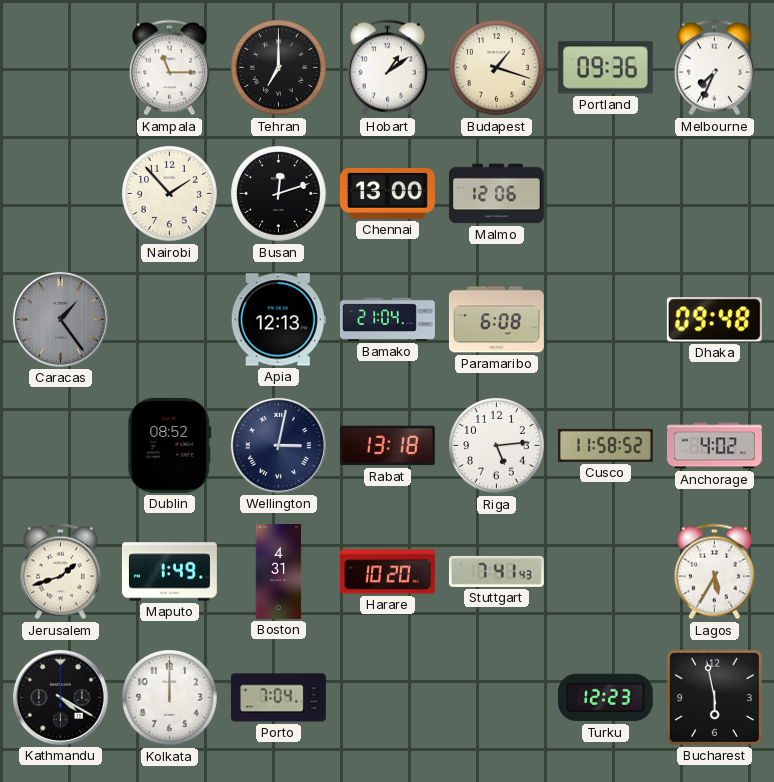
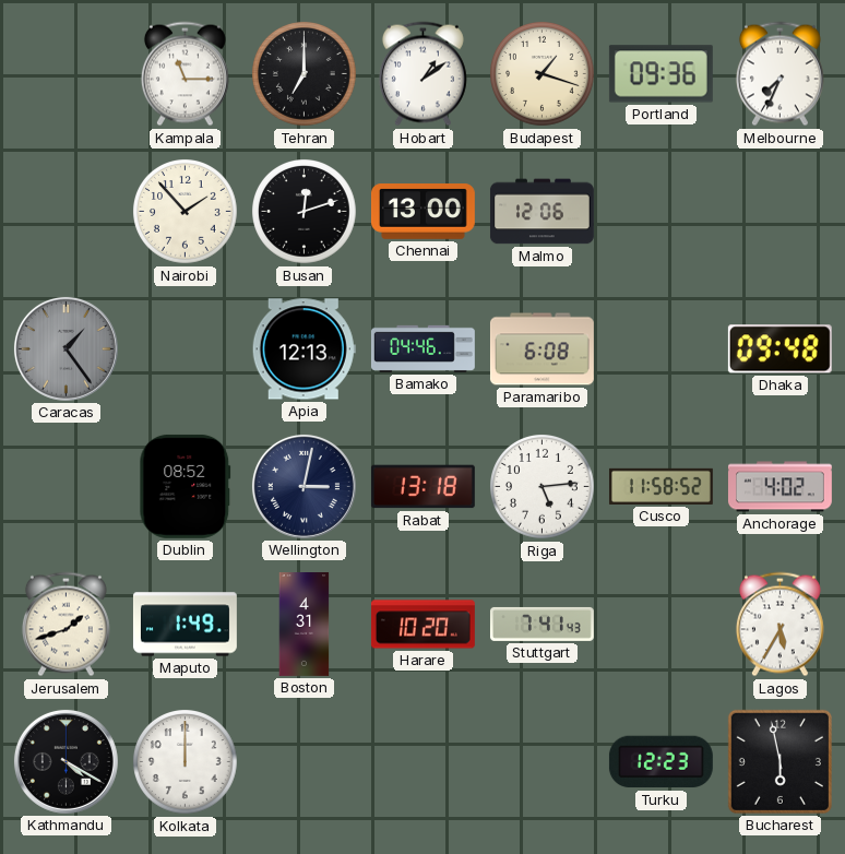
Bamako: 21:04 -> 04:46 (422, 348)
Porto: 7:04 -> none (278, 698)
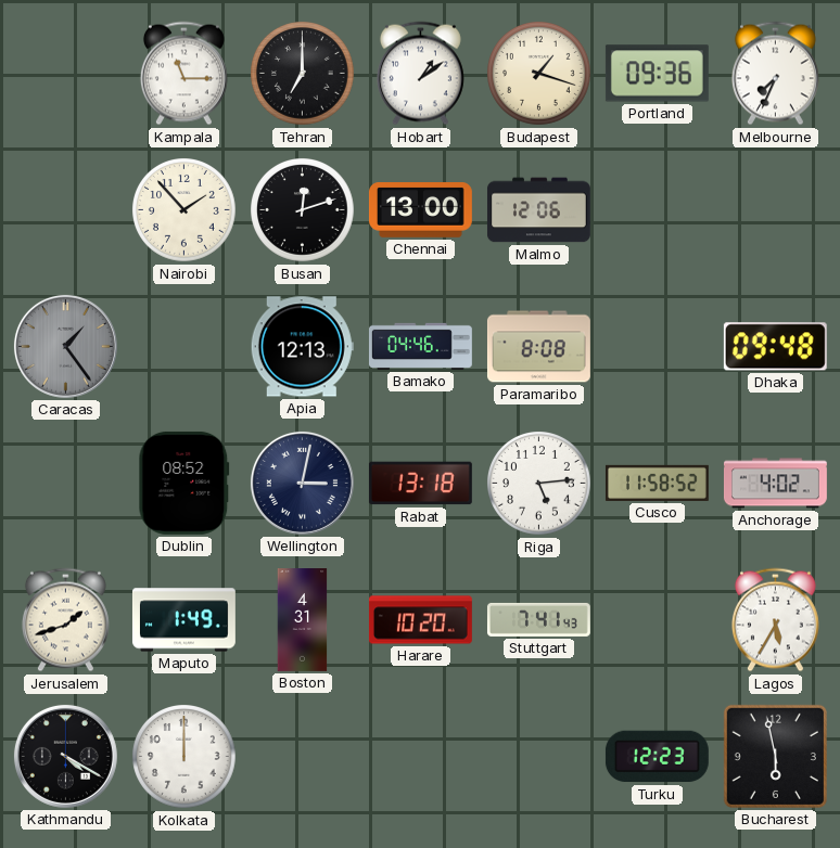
Paramaribo: 6:08 -> 8:08 (538, 347)
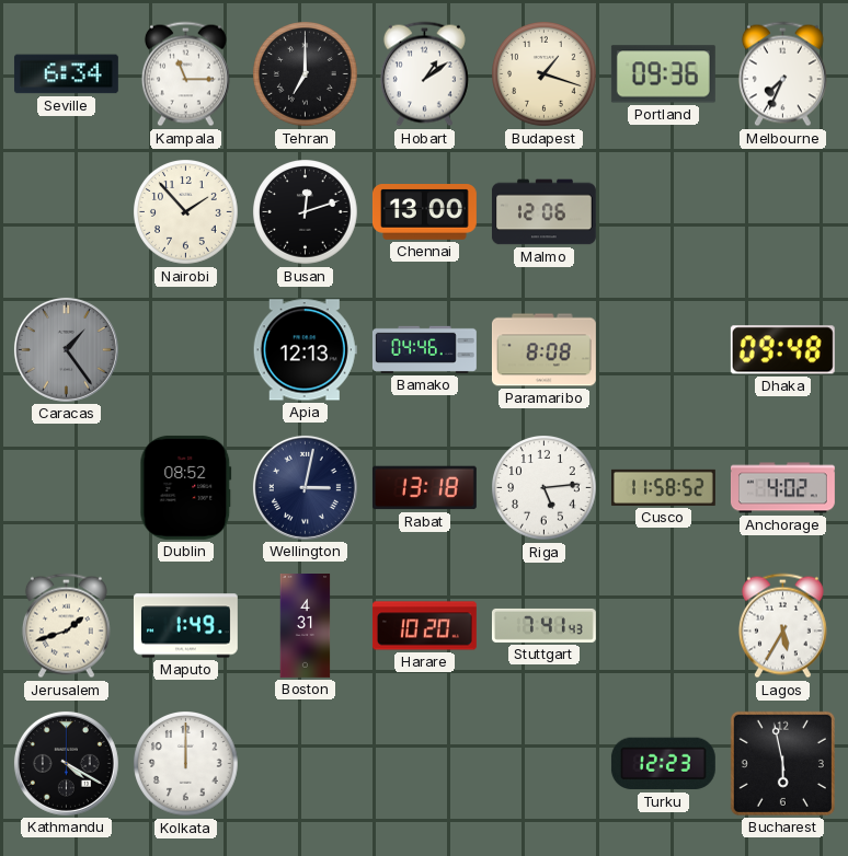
Seville: none -> 6:34 (66, 74)
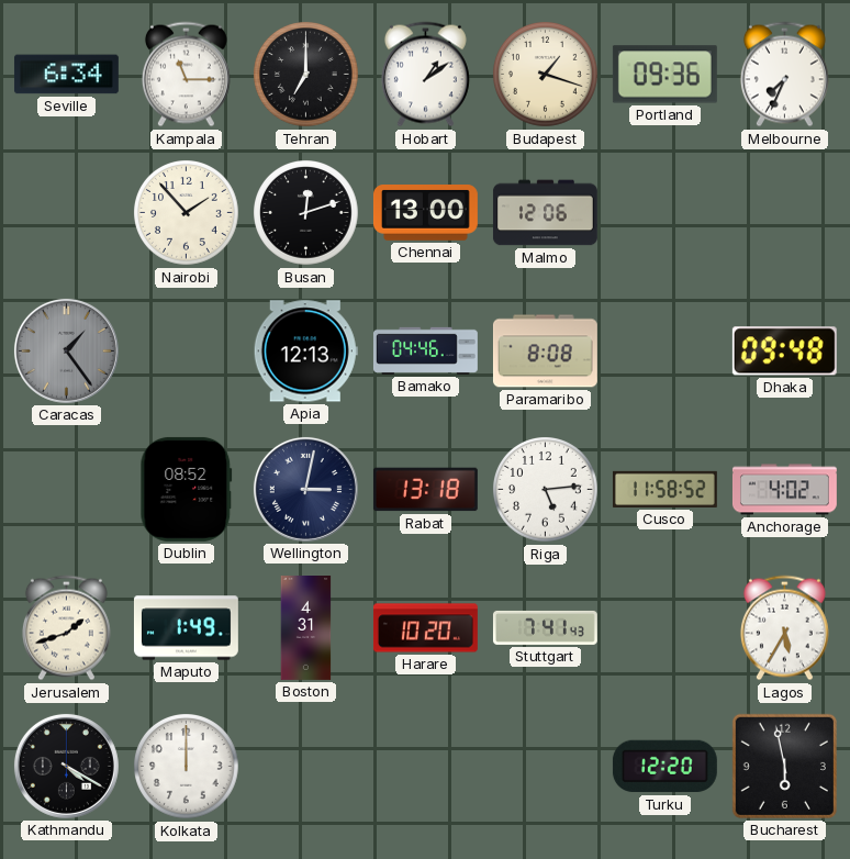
Turku: 12:23 -> 12:20 (664, 767)
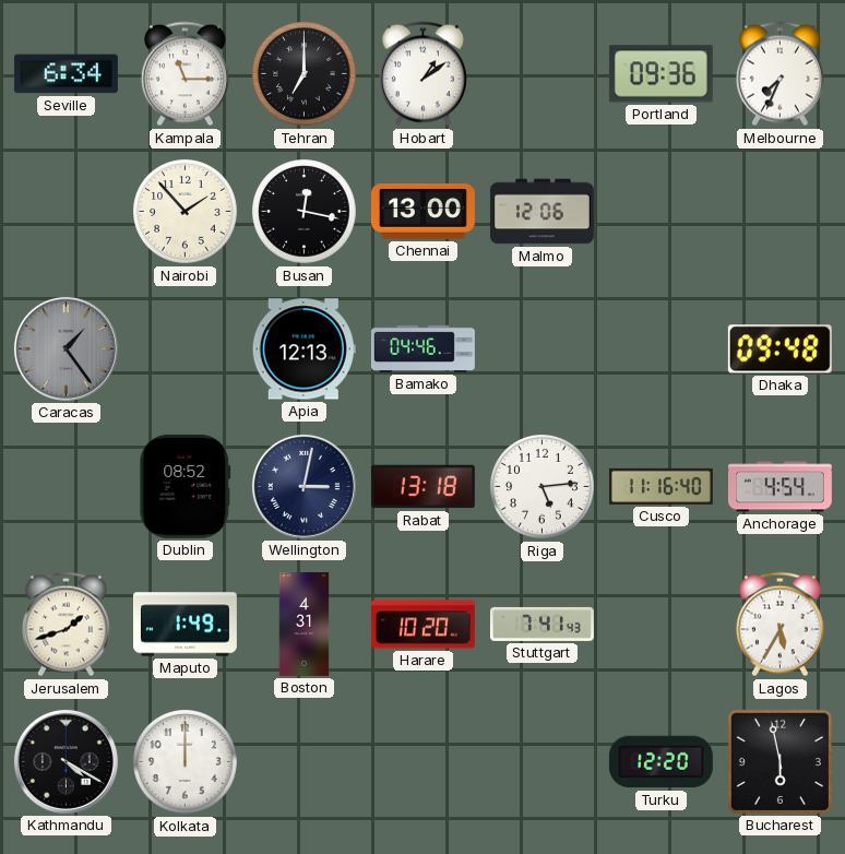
Budapest: 1:18 -> none (546, 75)
Busan: 12:12 -> 12:17 (305, 212)
Paramaribo: 8:08 -> none (545, 352)
Cusco: 11:58 -> 11:16 (660, 486)
Anchorage: 4:02 -> 4:54 (779, 487)
